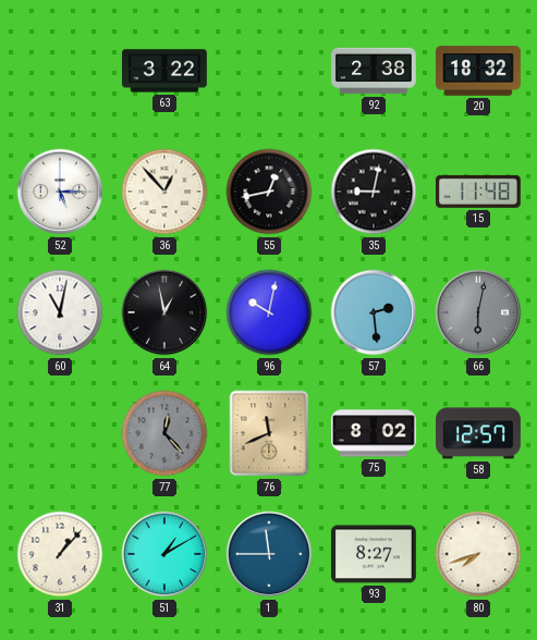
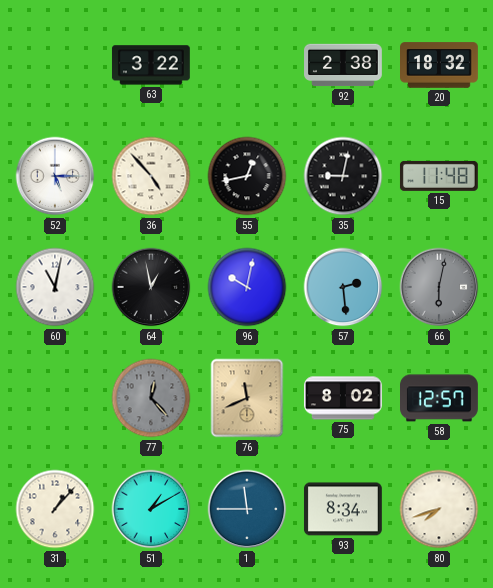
36: 12:53 -> 4:53 (151, 176)
93: 8:27 -> 8:34 (343, 509)
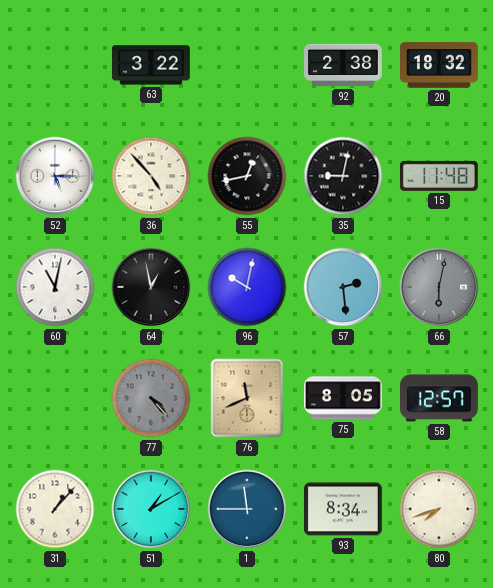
77: 12:23 -> 4:23 (151, 398)
75: 8:02 -> 8:05 (344, 398)
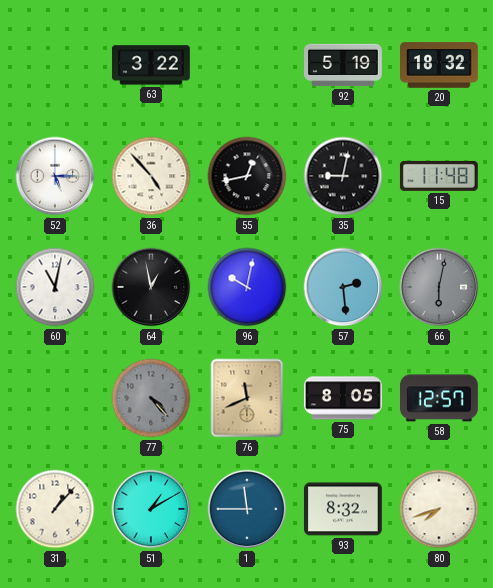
92: 2:38 -> 5:19 (344, 65)
93: 8:34 -> 8:32 (343, 509)
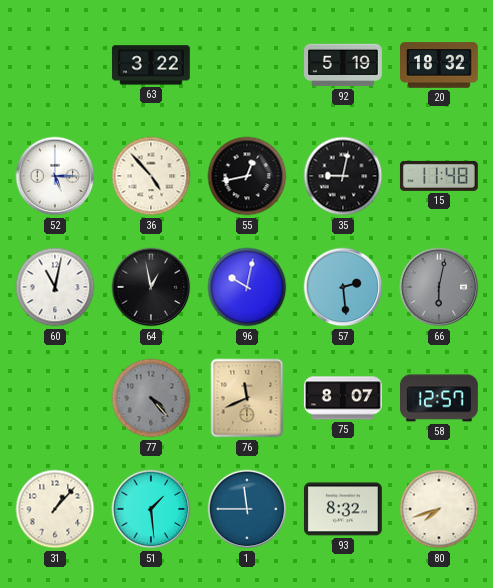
75: 8:05 -> 8:07 (344, 398)
51: 1:10 -> 1:29 (151, 509)
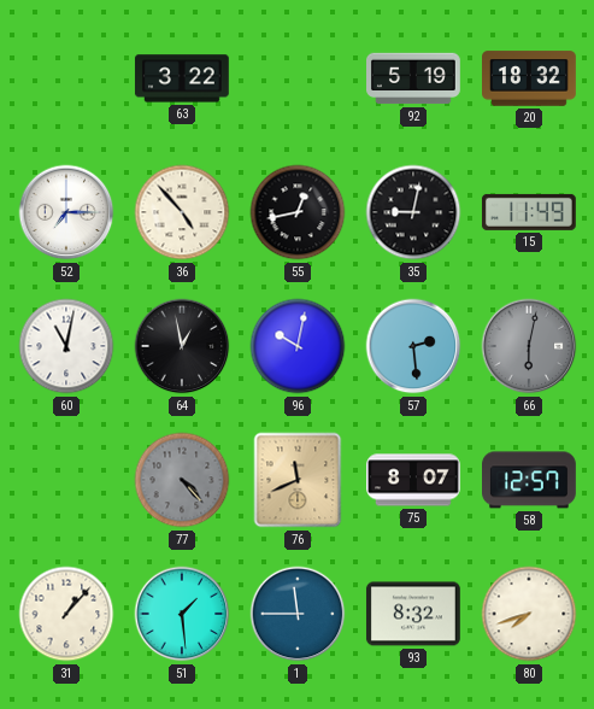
52: 5:15 -> 7:15 (66, 212)
15: 11:48 -> 11:49 (529, 212)
